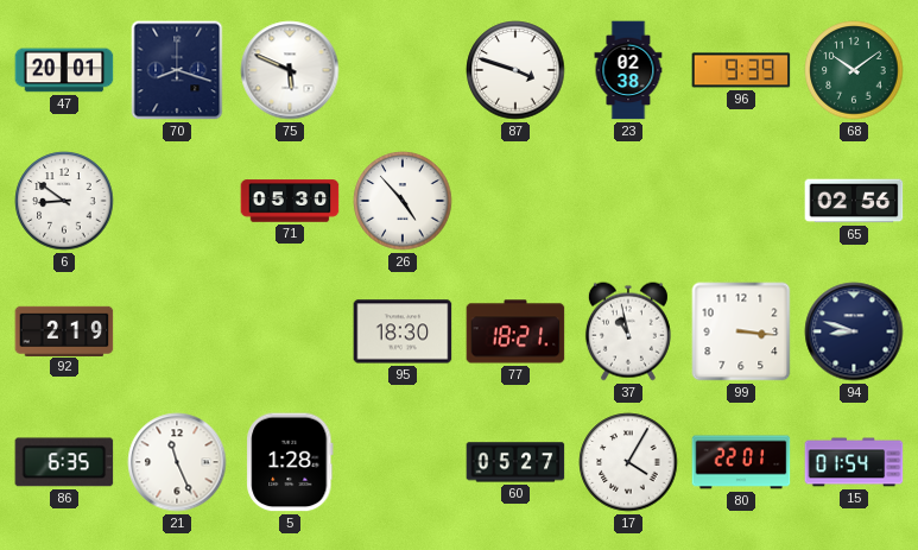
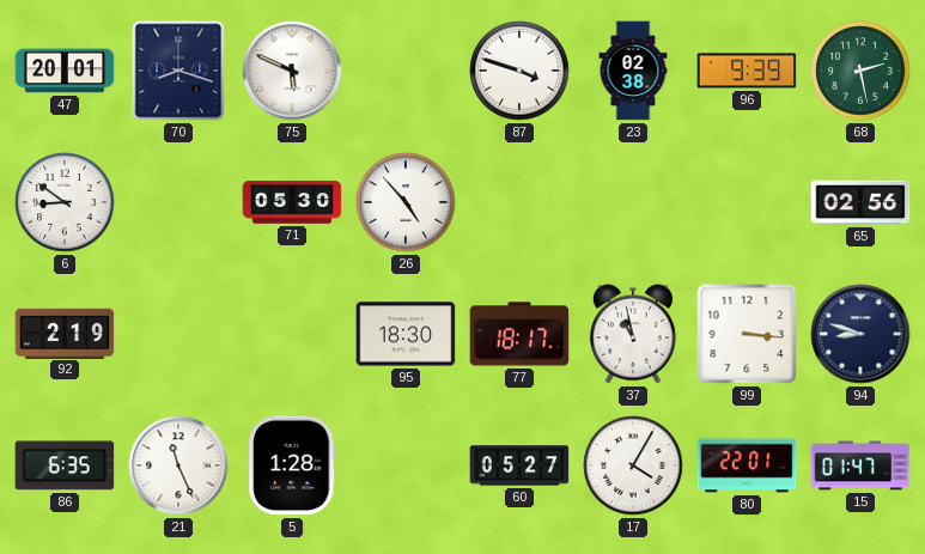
68: 10:09 -> 2:28 (860, 71)
77: 18:21 -> 18:17 (519, 334)
15: 01:54 -> 01:47 (860, 465)
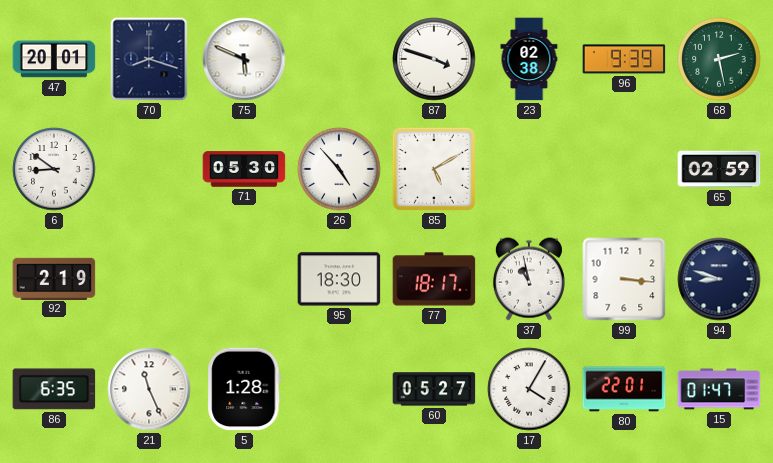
85: none -> 5:10 (434, 169)
65: 02:56 -> 02:59 (719, 169)
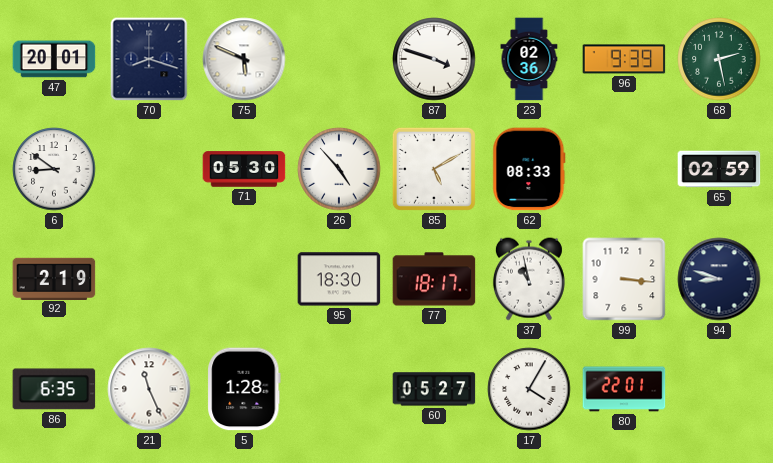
23: 02:38 -> 02:36 (529, 59)
62: none -> 08:33 (529, 169)
15: 01:47 -> none (719, 389)
